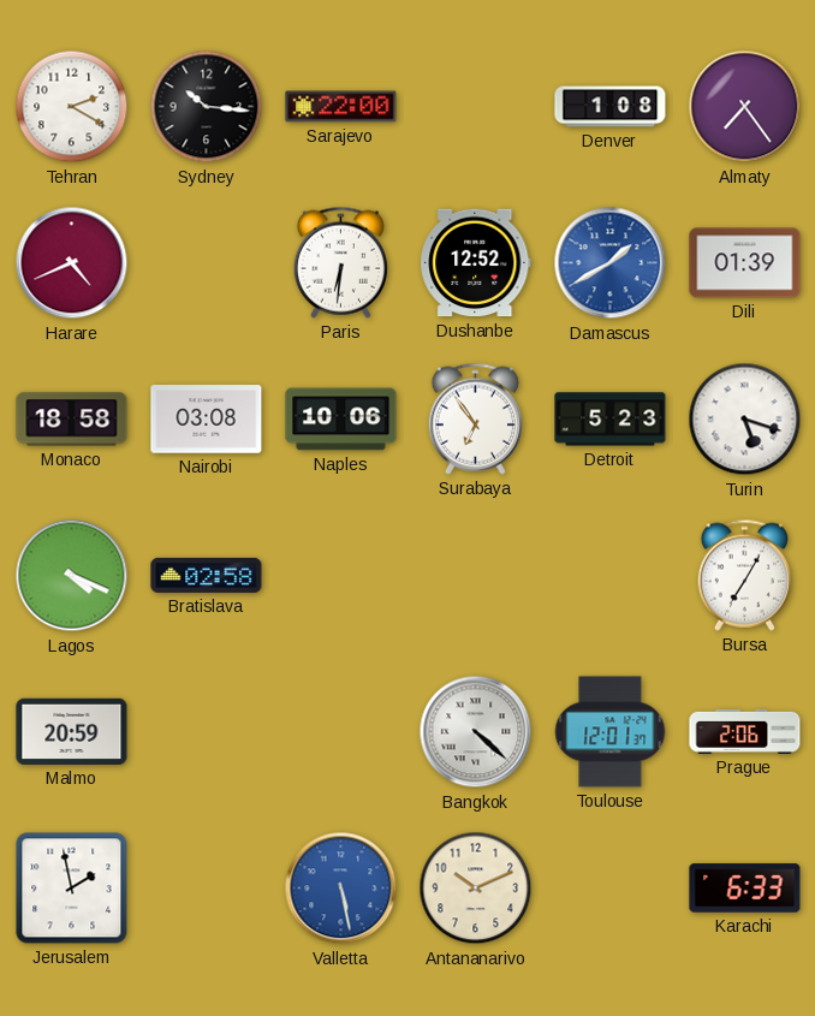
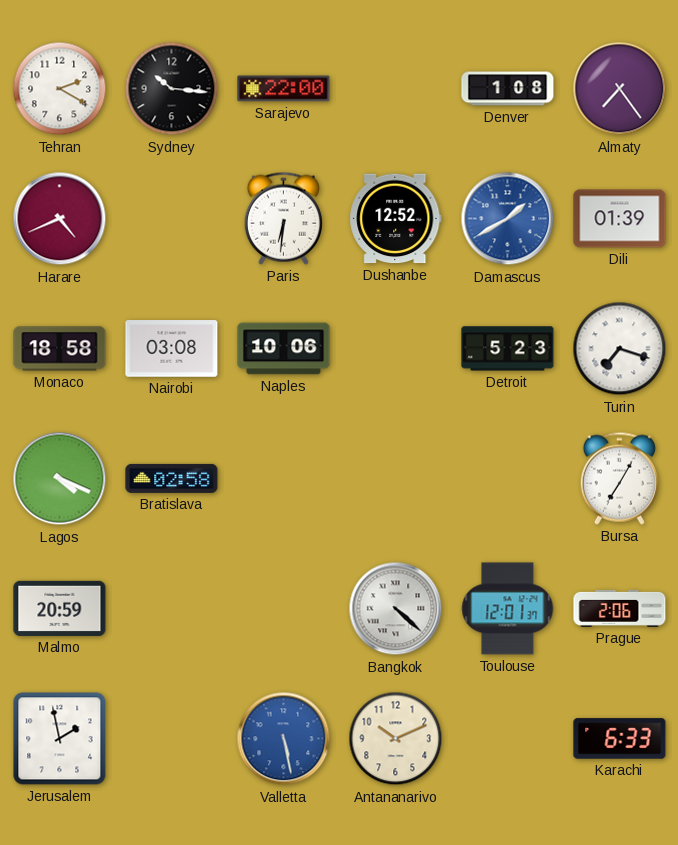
Surabaya: 6:54 -> none (475, 418)
Turin: 5:18 -> 7:18 (620, 349)
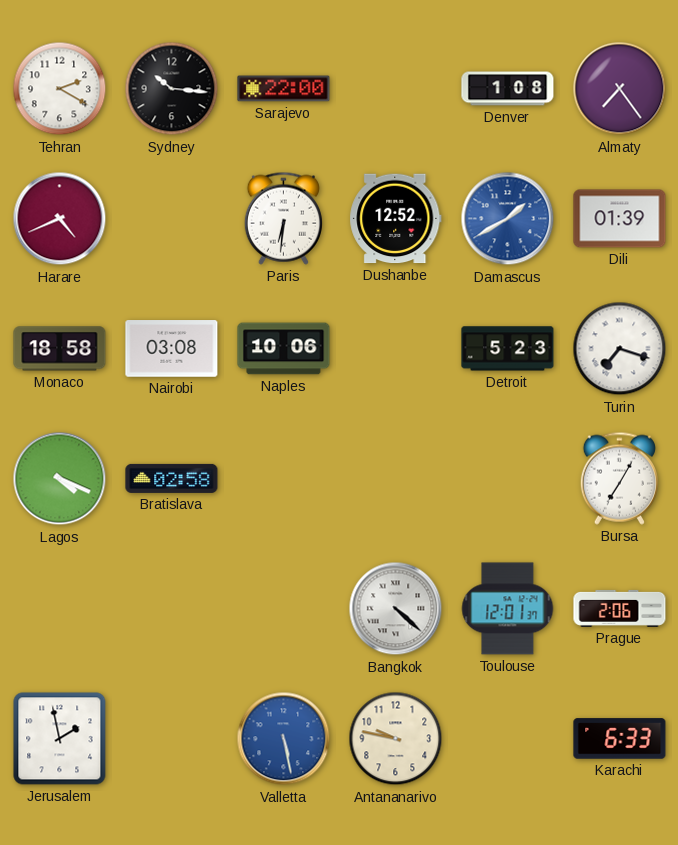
Malmo: 20:59 -> none (60, 608)
Antananarivo: 10:11 -> 9:47 (396, 739)
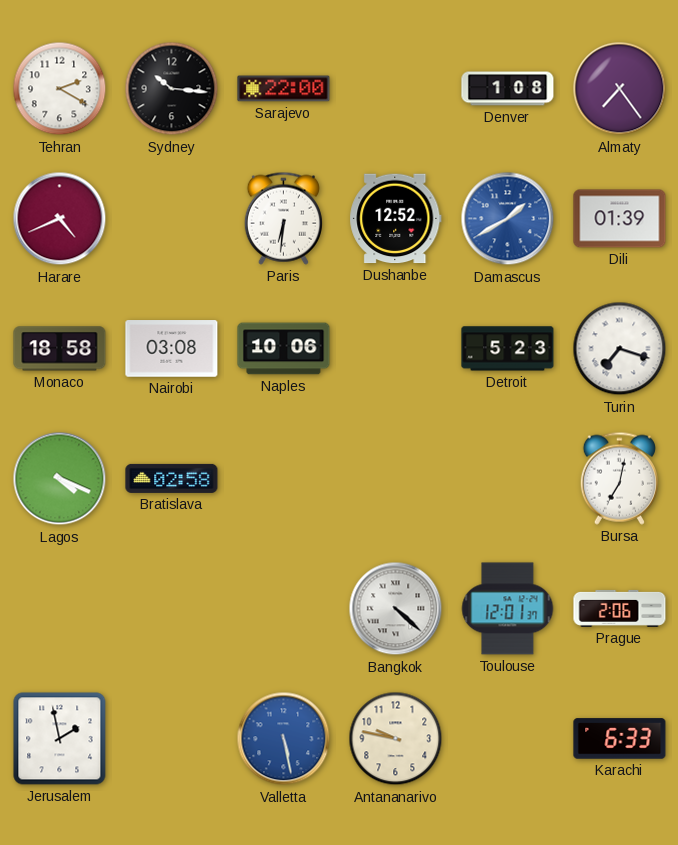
Bursa: 7:05 -> 7:02 (619, 478)
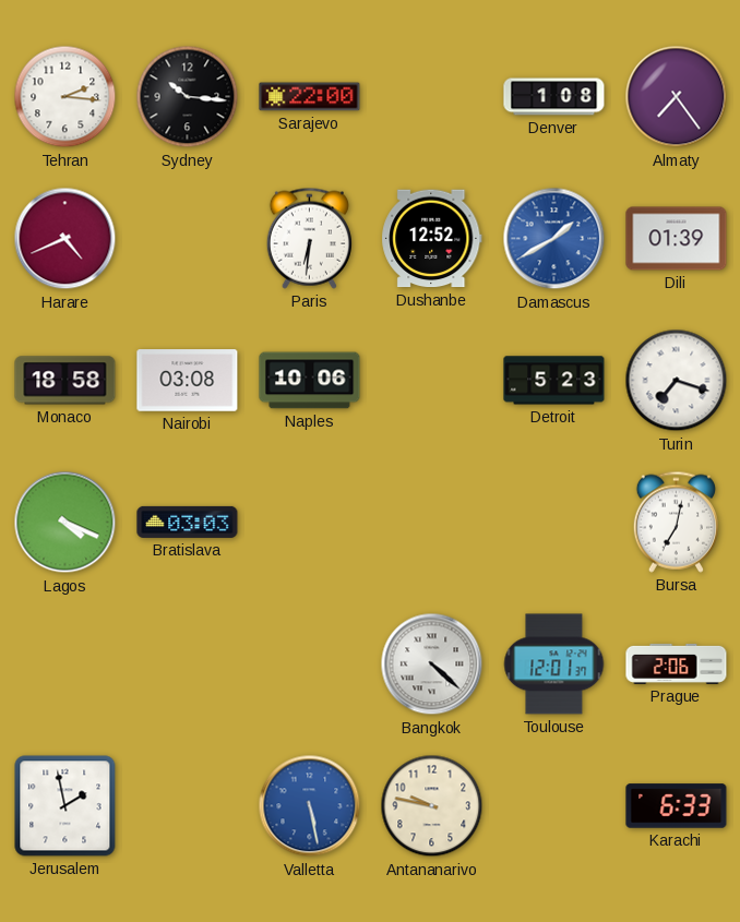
Tehran: 2:20 -> 2:16 (65, 97)
Bratislava: 02:58 -> 03:03 (188, 522)
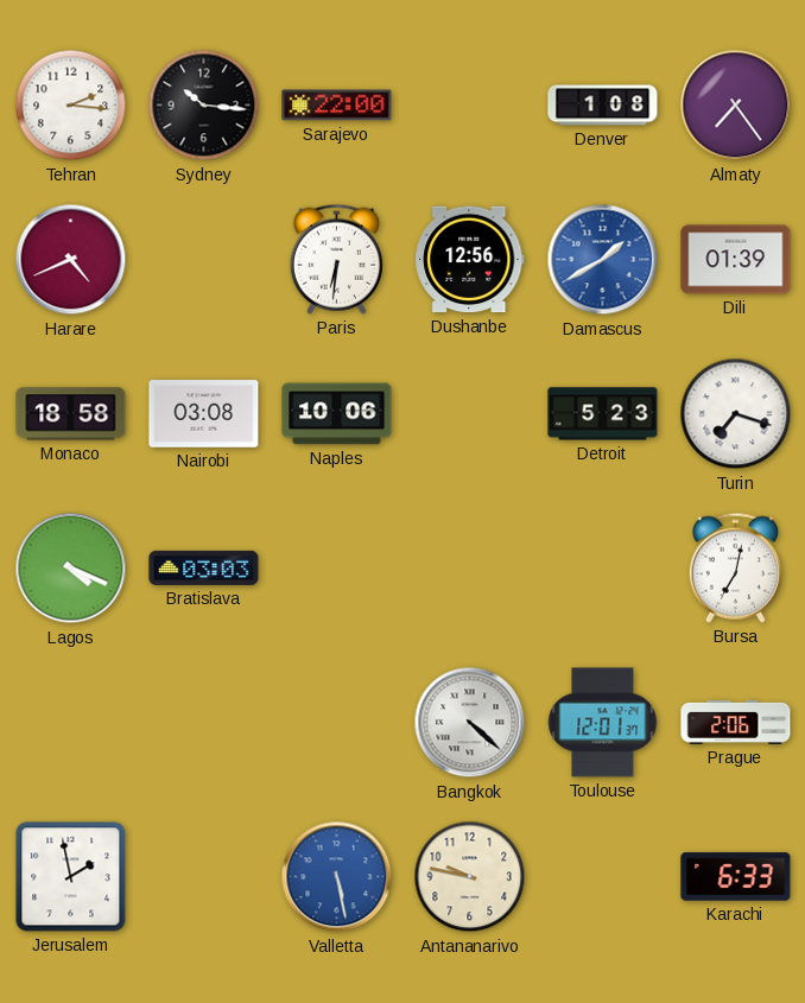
Dushanbe: 12:52 -> 12:56 (470, 260)
